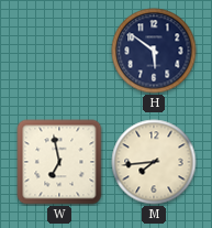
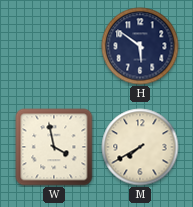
W: 6:58 -> 3:58 (54, 147)
M: 7:44 -> 7:40 (140, 147)
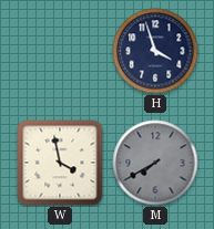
H: 5:51 -> 3:57 (155, 51)
M dial: cream -> grey (155, 163)
